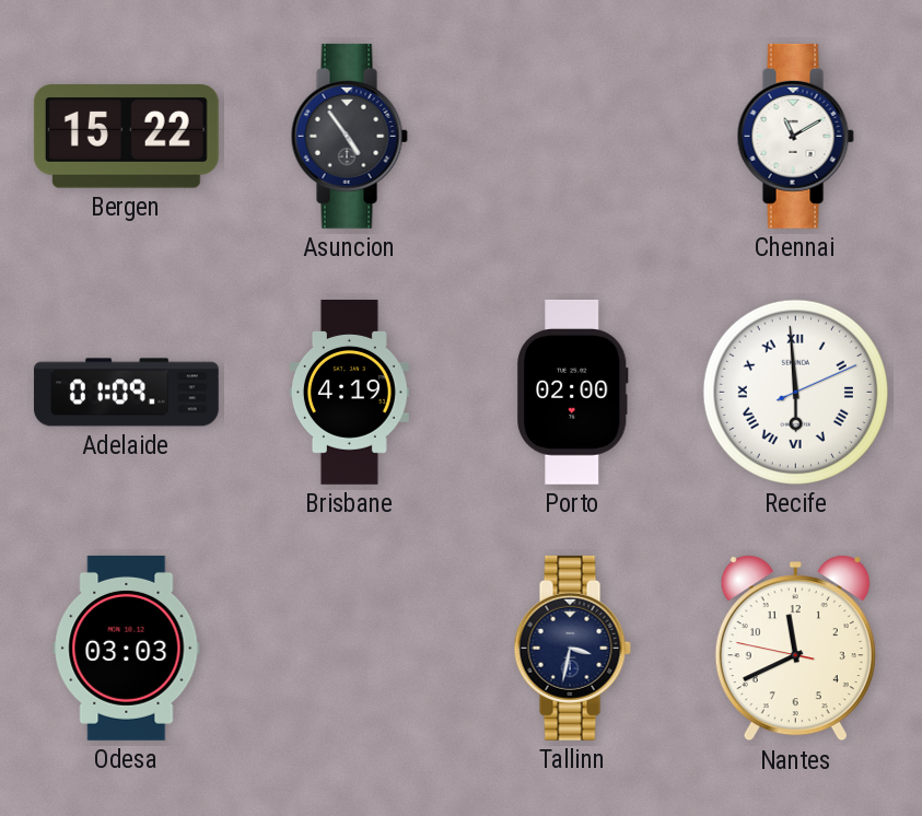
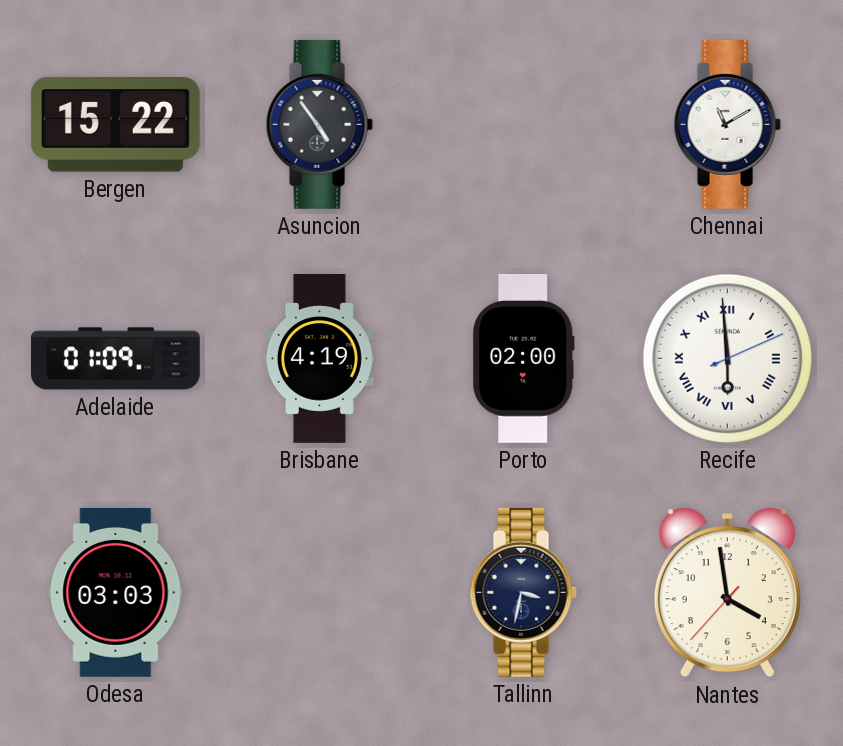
Nantes: 11:40 -> 3:58 (727, 593)
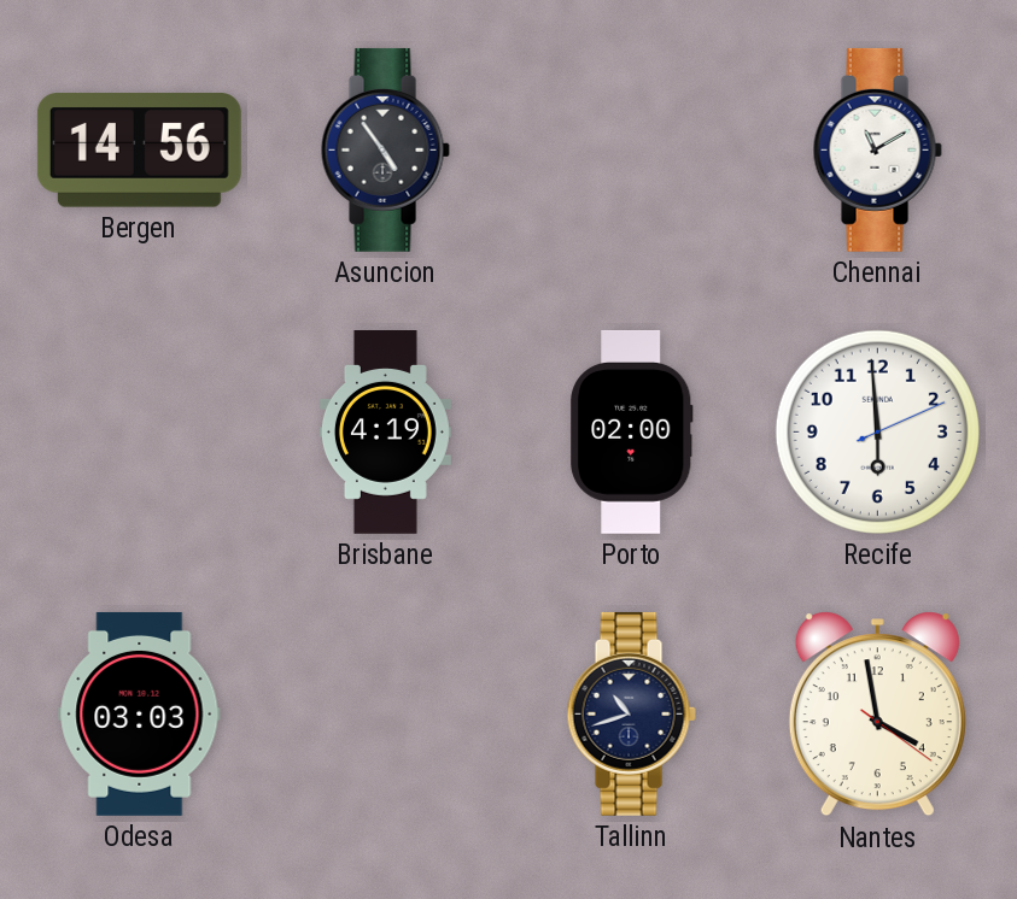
Bergen: 15:22 -> 14:56 (139, 151)
Adelaide: 01:09 -> none (116, 359)
Recife numerals: Roman -> Arabic (877, 431)
Tallinn: 3:32 -> 10:42 (631, 713)
Nantes: 3:58:37 -> 3:58:21 (877, 715)
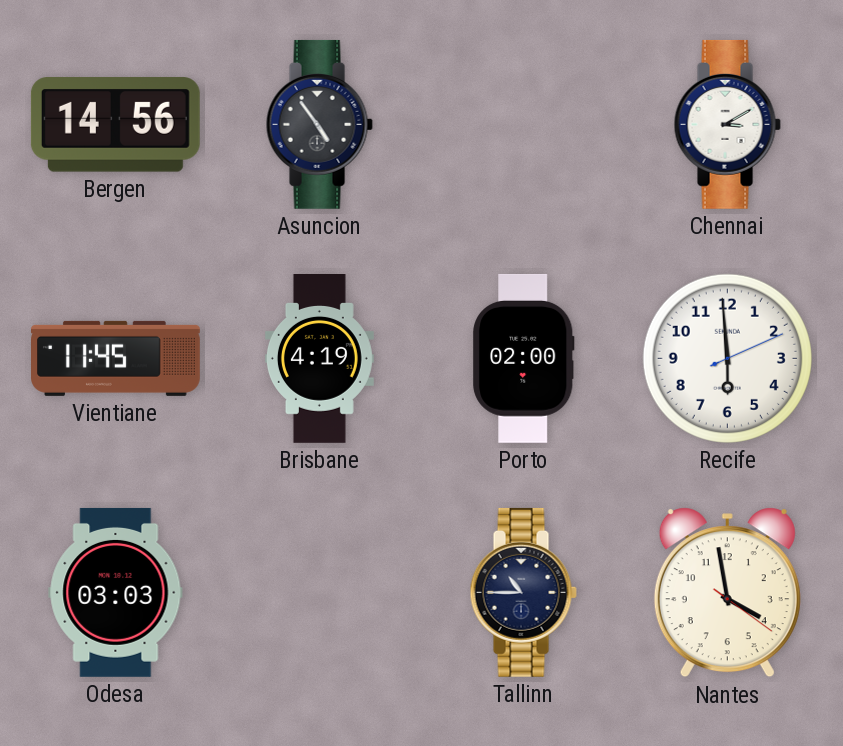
Chennai: 11:10 -> 3:10 (727, 124)
Vientiane: none -> 11:45 (116, 358)
Tallinn: 10:42 -> 10:45 (523, 592)
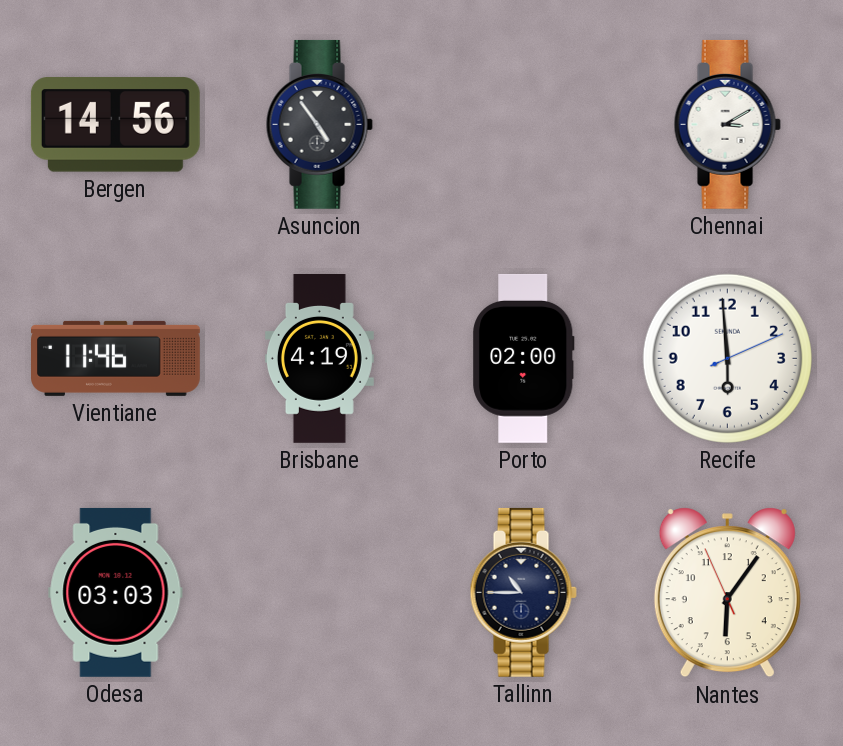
Vientiane: 11:45 -> 11:46 (116, 358)
Nantes: 3:58 -> 6:05 (727, 593)
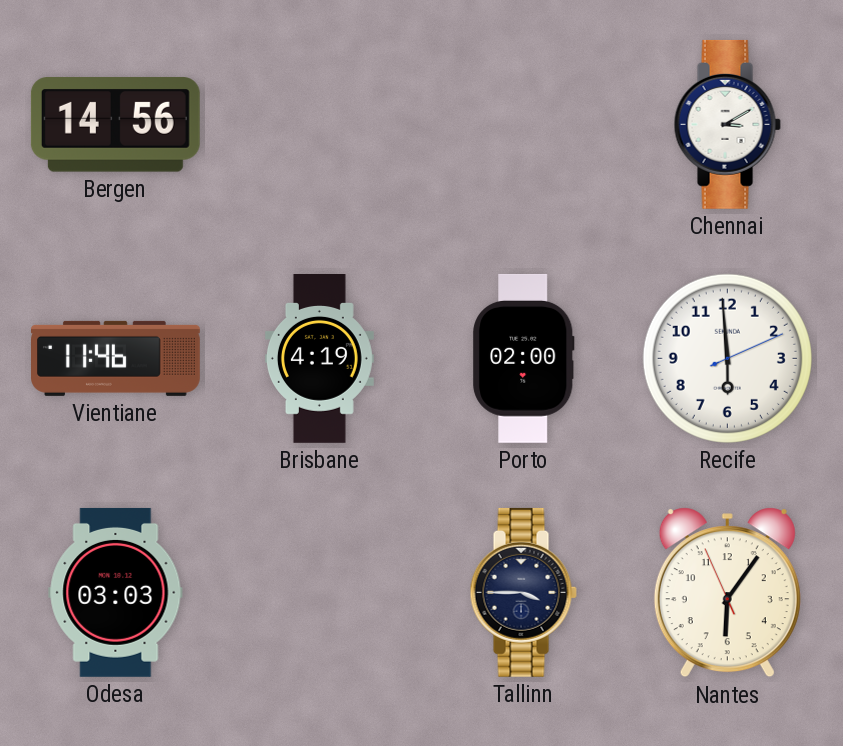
Asuncion: 4:54 -> none (319, 124)
Tallinn: 10:45 -> 3:45 (523, 592)
